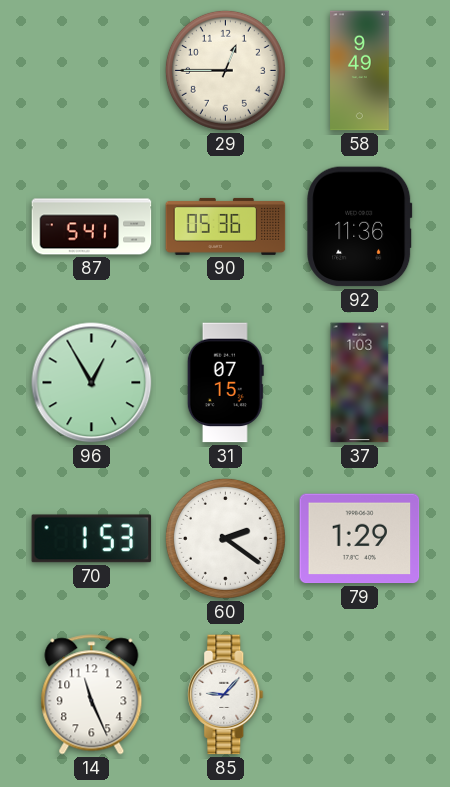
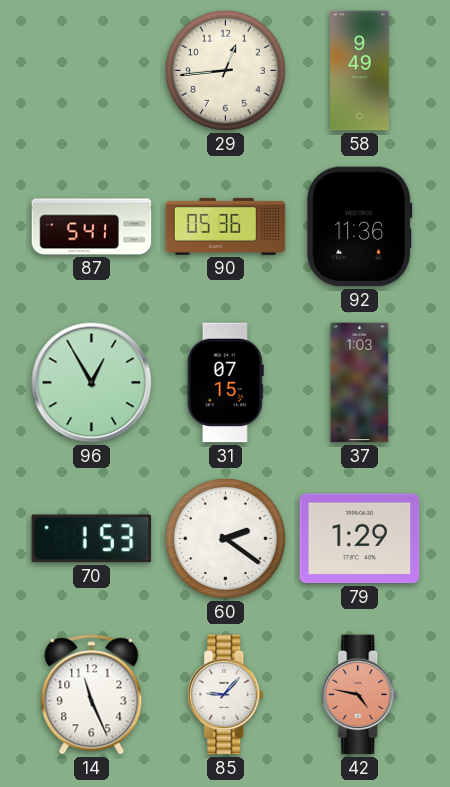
29: 12:45 -> 12:44 (225, 70)
42: none -> 4:47 (360, 695)
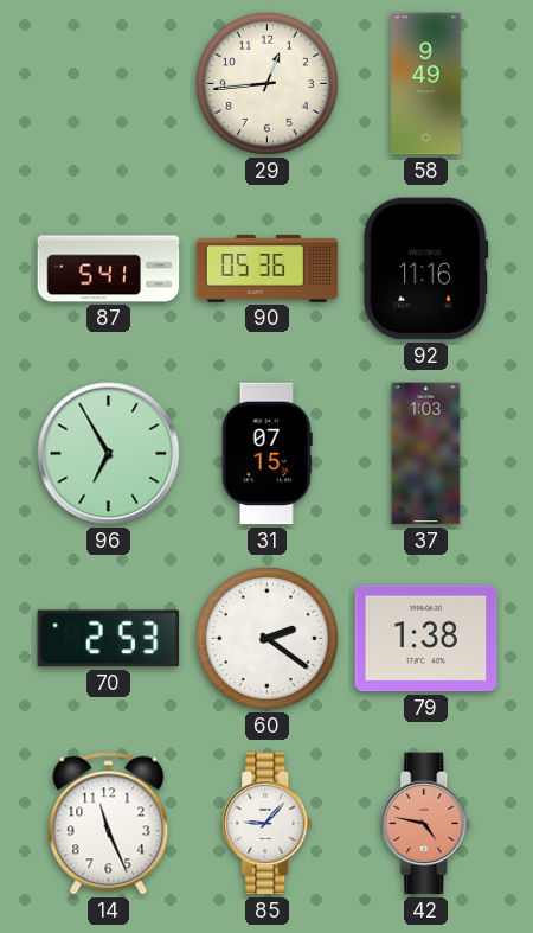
92: 11:36 -> 11:16 (426, 269)
96: 12:55 -> 6:55 (109, 454)
70: 1:53 -> 2:53 (109, 639)
79: 1:29 -> 1:38 (426, 639)
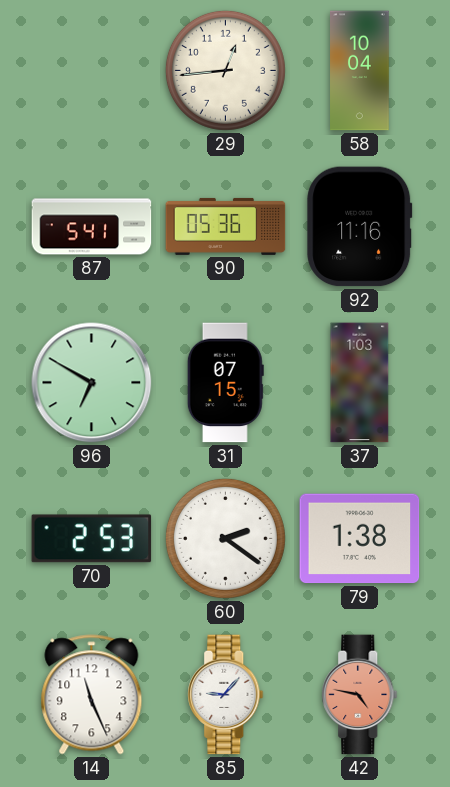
58: 9:49 -> 10:04 (360, 71)
96: 6:55 -> 6:50 (92, 383)
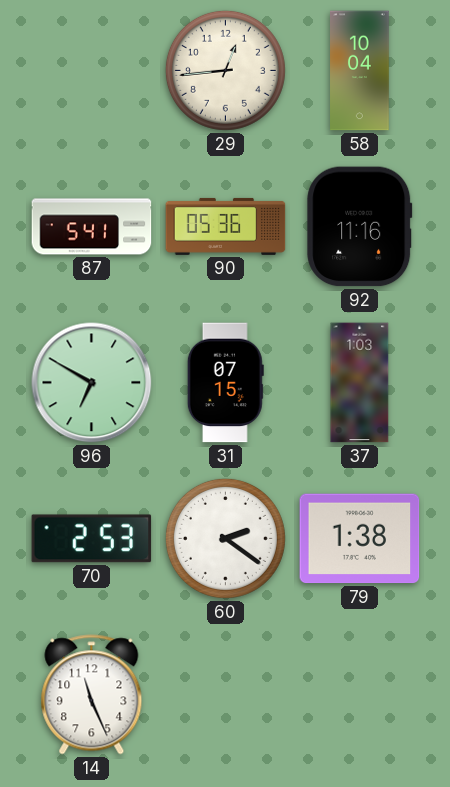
85: 9:07 -> none (226, 695)
42: 4:47 -> none (360, 695)
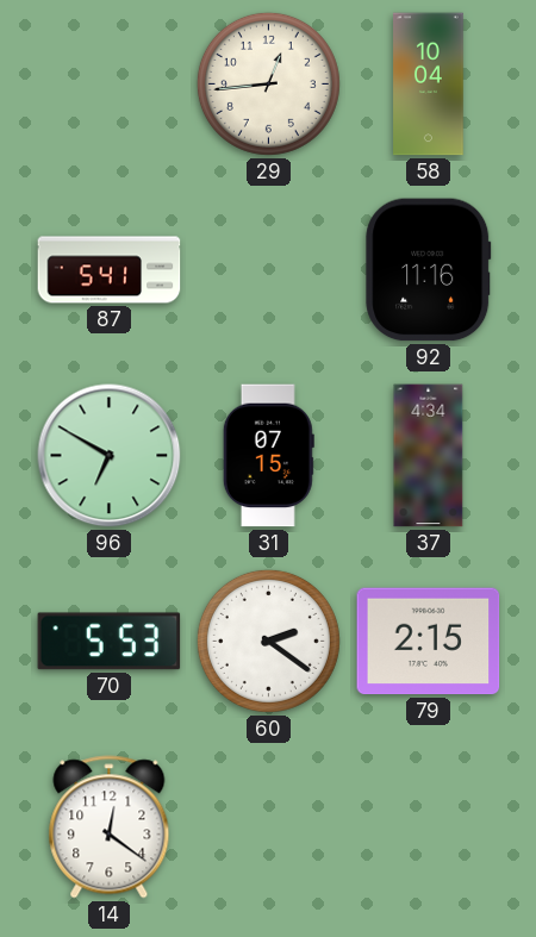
90: 05:36 -> none (226, 226)
37: 1:03 -> 4:34 (429, 456)
70: 2:53 -> 5:53 (110, 642)
79: 1:38 -> 2:15 (429, 642)
14: 11:26 -> 12:21 (110, 827)
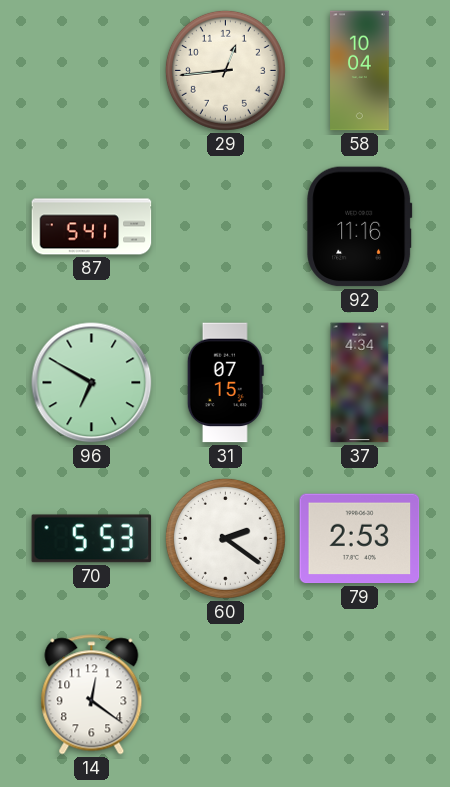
79: 2:15 -> 2:53 (360, 539)
